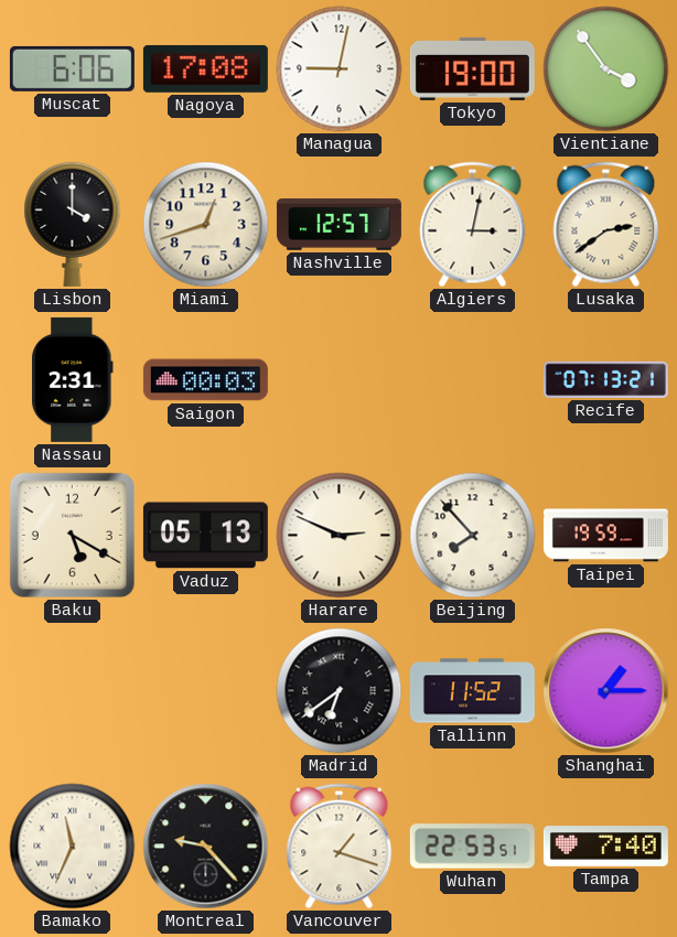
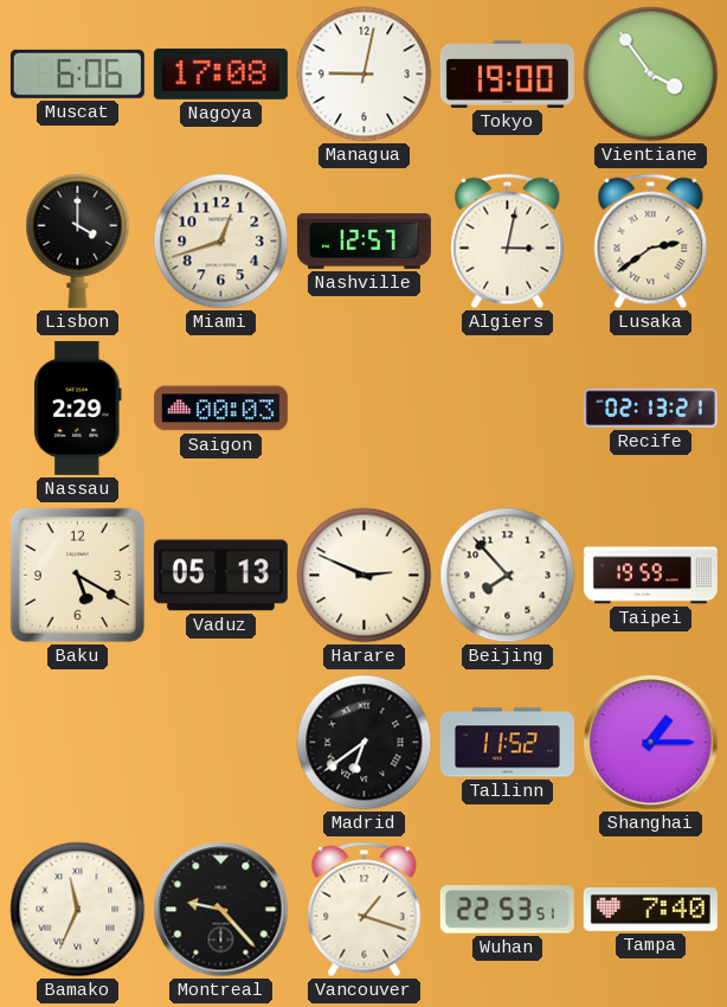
Nassau: 2:31 -> 2:29 (78, 408)
Recife: 07:13 -> 02:13 (650, 408)
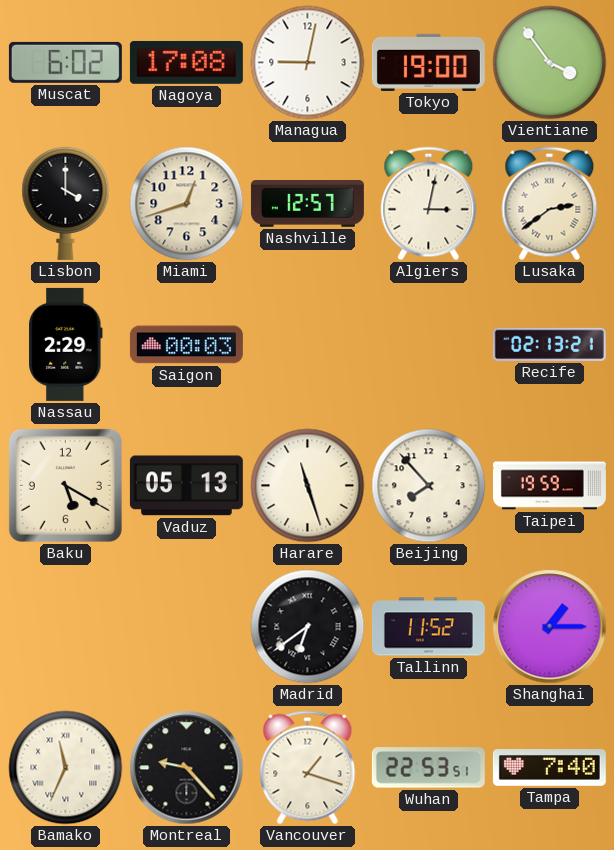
Muscat: 6:06 -> 6:02 (65, 62)
Harare: 2:49 -> 11:27 (308, 486)
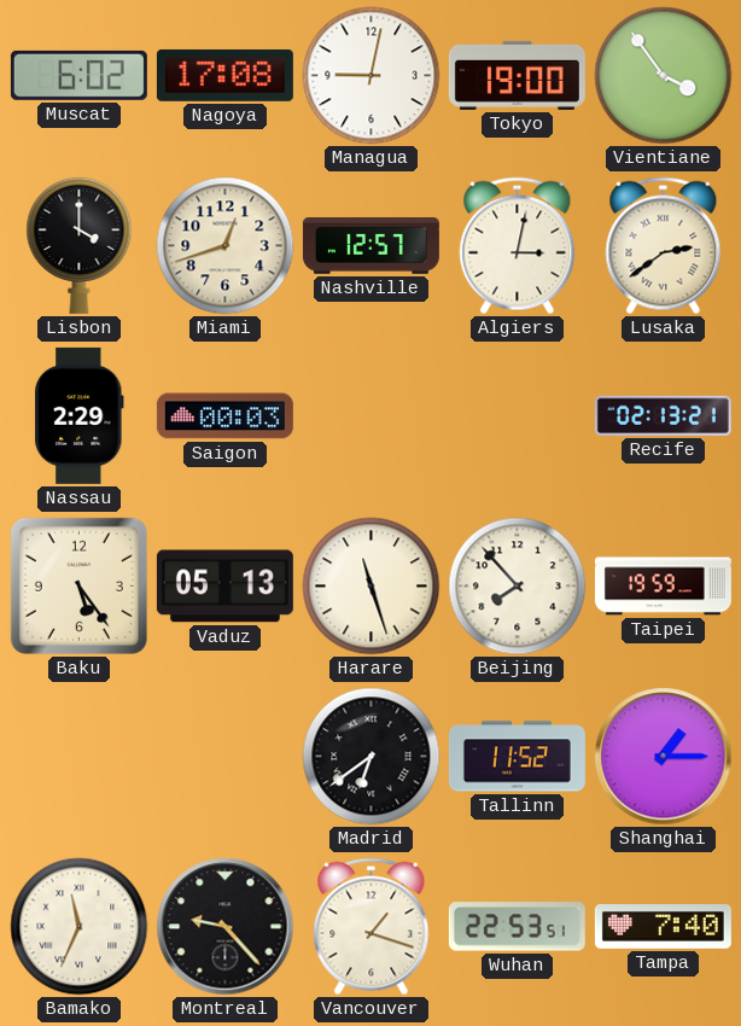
Baku: 5:20 -> 5:24 (78, 585)
